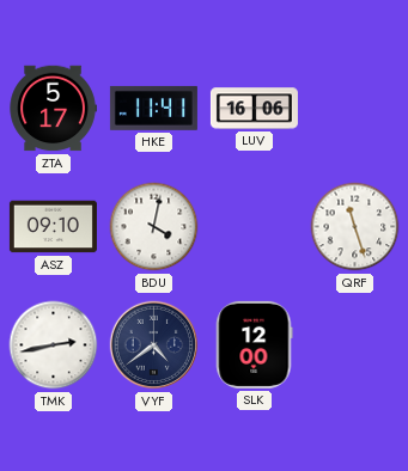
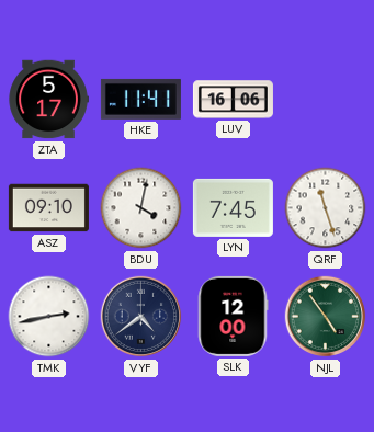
LYN: none -> 7:45 (233, 207)
NJL: none -> 4:54 (326, 317)
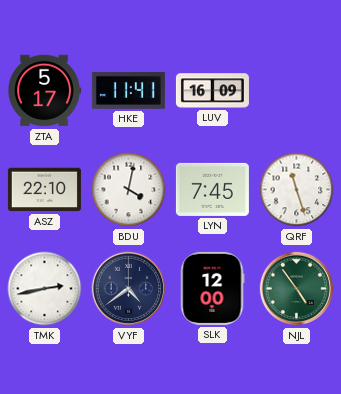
LUV: 16:06 -> 16:09 (212, 91)
ASZ: 09:10 -> 22:10 (44, 190)
